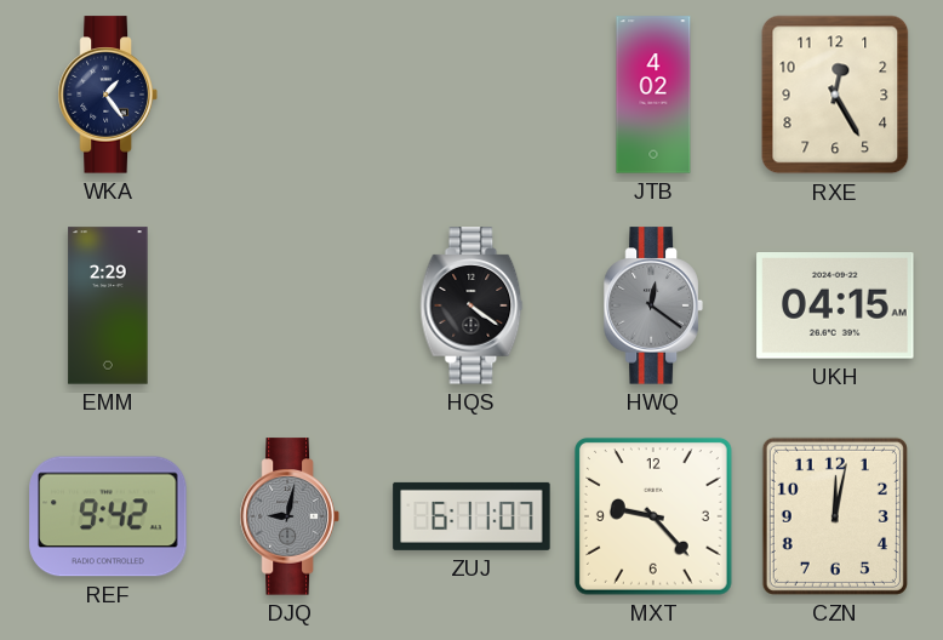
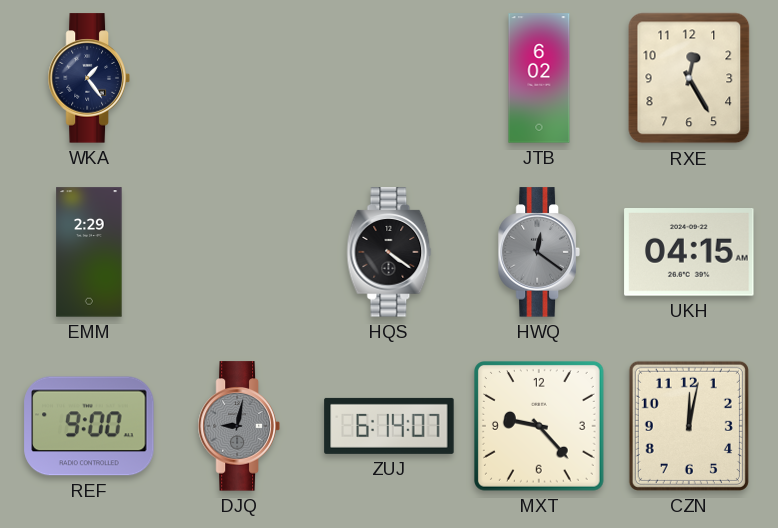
JTB: 4:02 -> 6:02 (539, 78)
REF: 9:42 -> 9:00 (89, 426)
ZUJ: 6:11 -> 6:14 (389, 426)
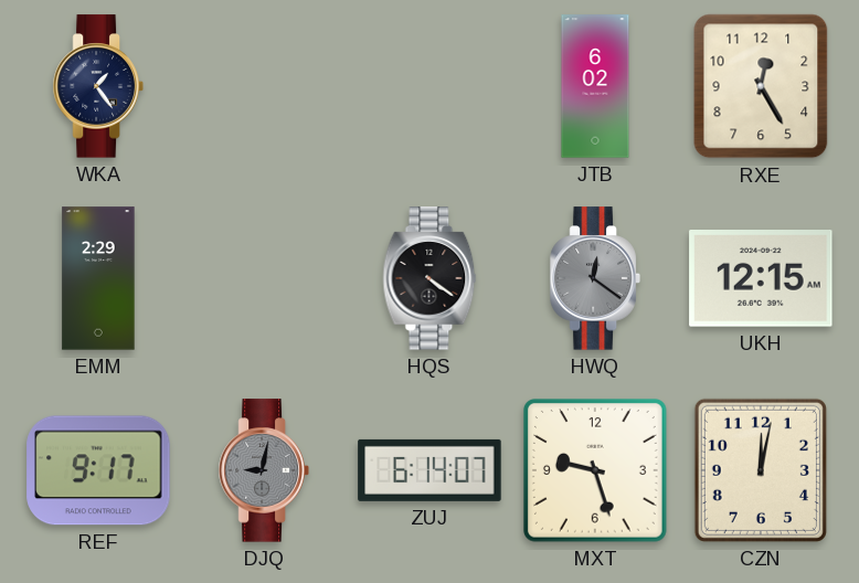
UKH: 04:15 -> 12:15 (761, 279)
REF: 9:00 -> 9:17 (98, 470)
MXT: 9:23 -> 9:27 (595, 470)
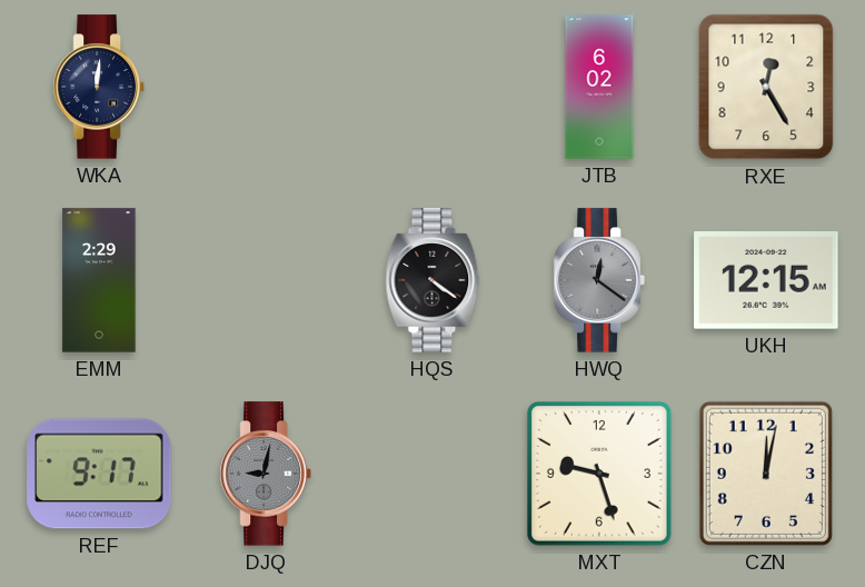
WKA: 1:24 -> 12:01 (99, 87)
ZUJ: 6:14 -> none (430, 470)
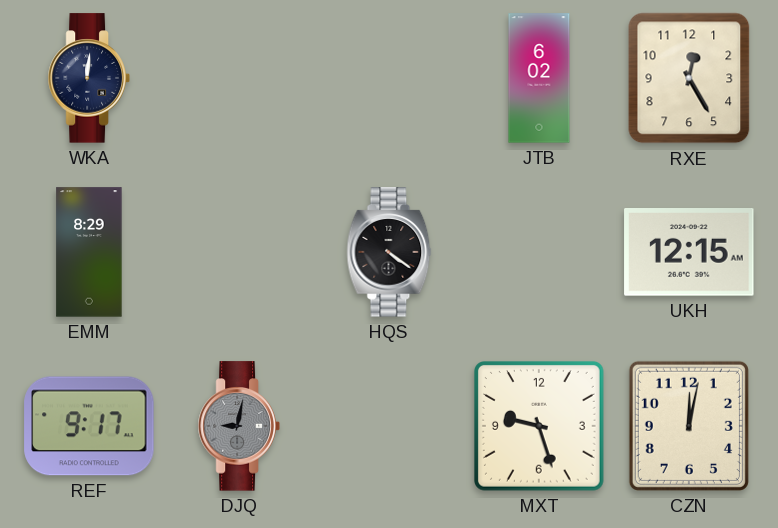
EMM: 2:29 -> 8:29 (89, 252)
HWQ: 12:21 -> none (599, 280)
